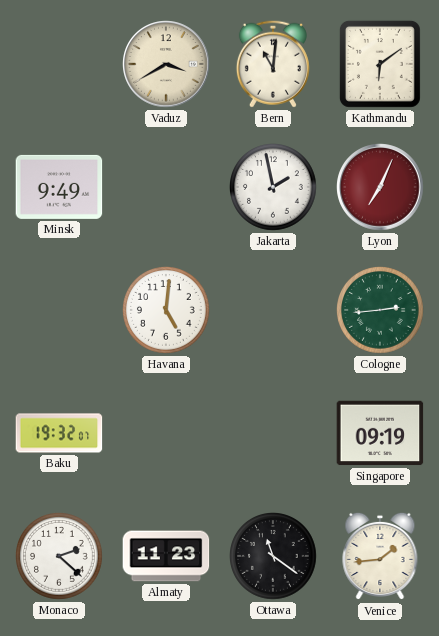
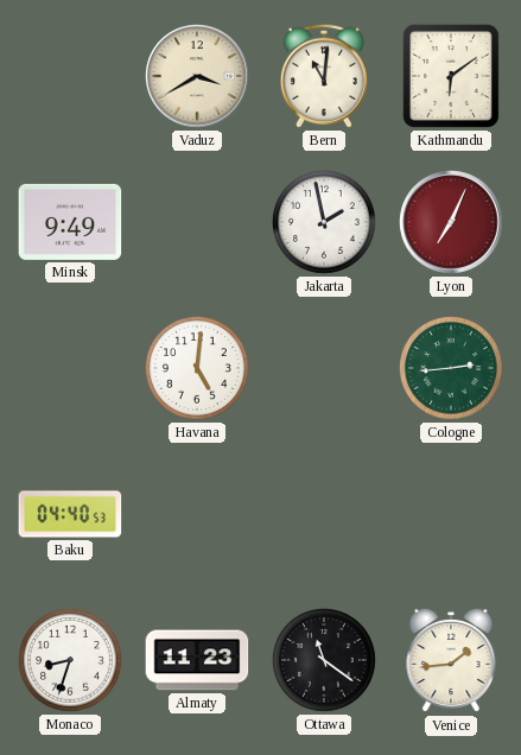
Baku: 19:32 -> 04:40 (70, 514)
Singapore: 09:19 -> none (380, 433)
Monaco: 2:22 -> 8:33 (71, 661)
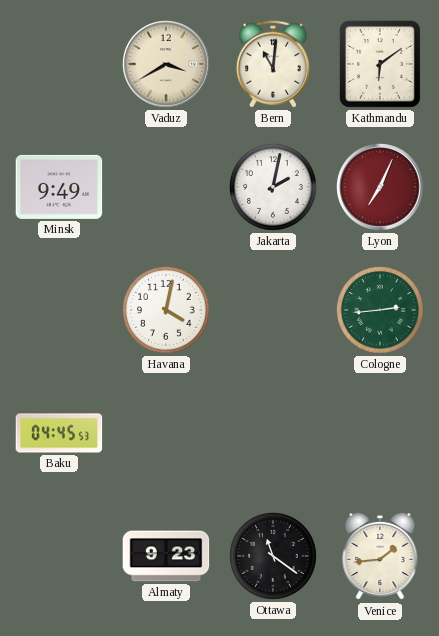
Jakarta: 1:58 -> 2:02 (274, 188)
Havana: 5:01 -> 4:02 (167, 311)
Baku: 04:40 -> 04:45 (59, 433)
Monaco: 8:33 -> none (71, 661)
Almaty: 11:23 -> 9:23 (166, 556)
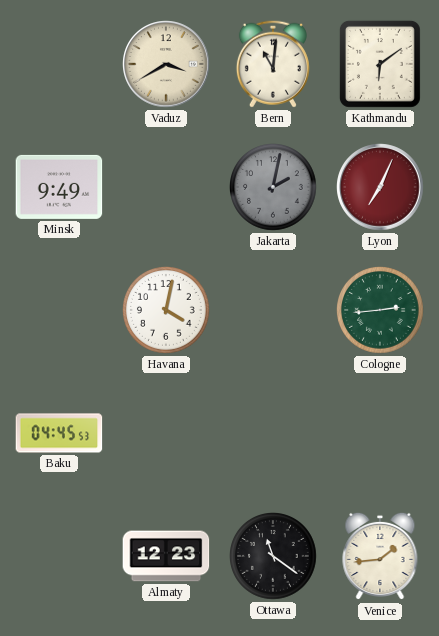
Jakarta dial: white -> grey (274, 188)
Almaty: 9:23 -> 12:23 (166, 556)
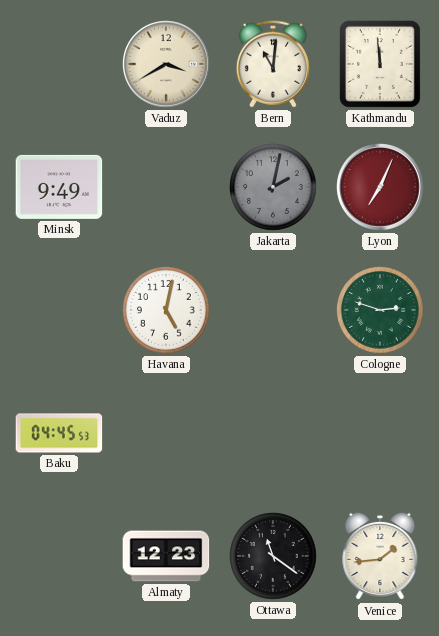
Kathmandu: 6:09 -> 11:59 (380, 64)
Havana: 4:02 -> 5:02 (167, 311)
Cologne: 2:44 -> 2:48 (381, 311)
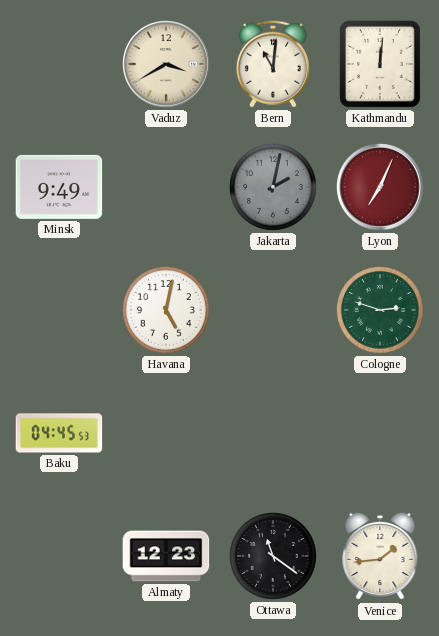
Kathmandu: 11:59 -> 12:01 (380, 64)
